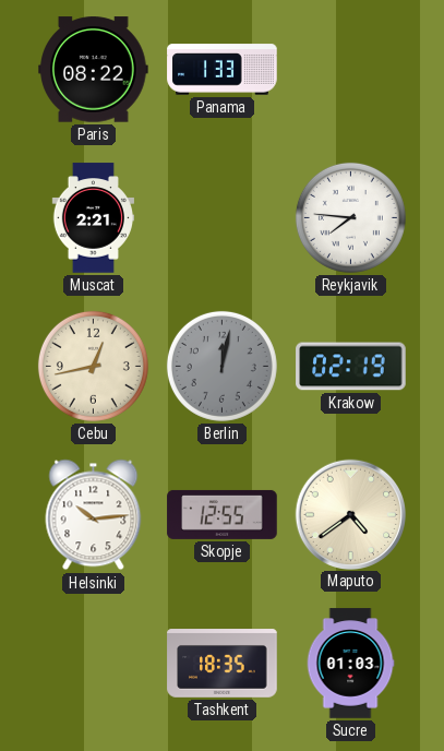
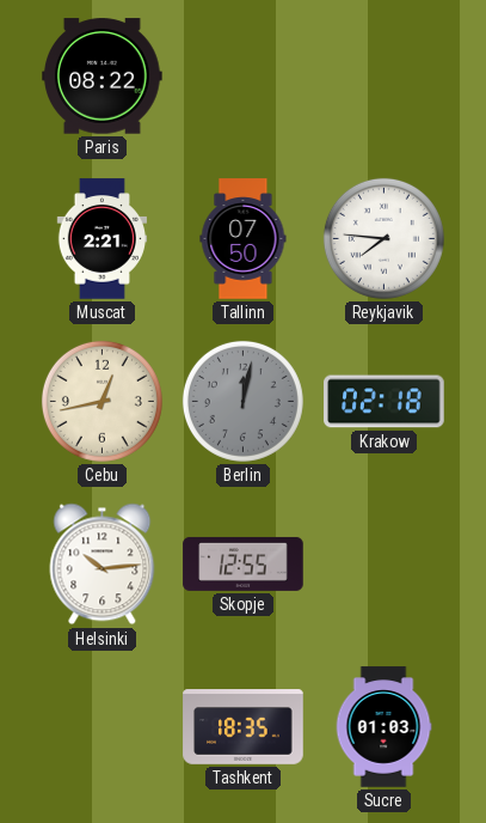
Panama: 1:33 -> none (223, 70)
Tallinn: none -> 07:50 (244, 239)
Krakow: 02:19 -> 02:18 (385, 402)
Maputo: 4:39 -> none (350, 514)
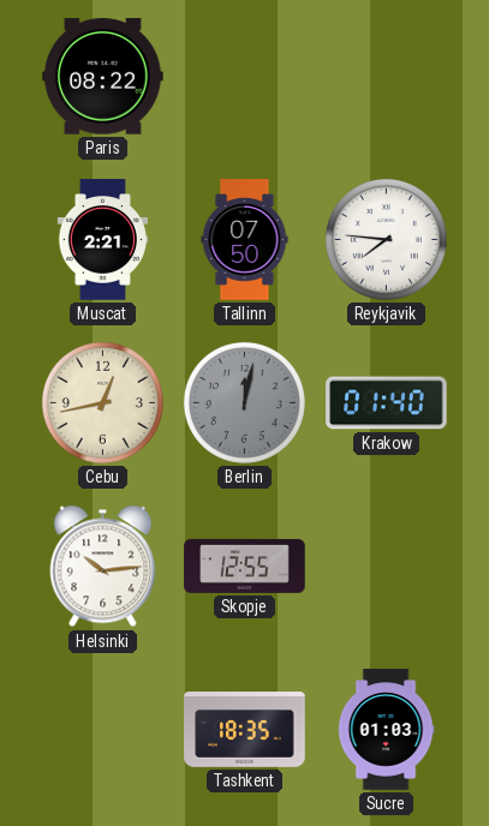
Krakow: 02:18 -> 01:40 (387, 403)
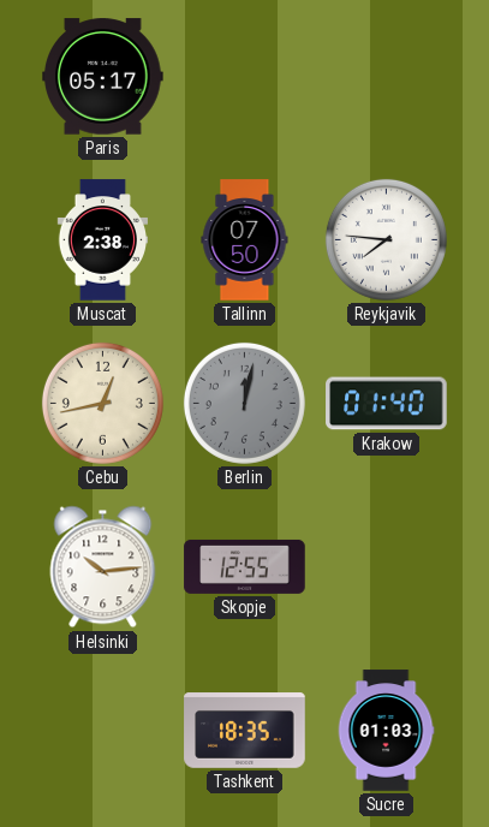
Paris: 08:22 -> 05:17 (103, 77)
Muscat: 2:21 -> 2:38 (102, 240)
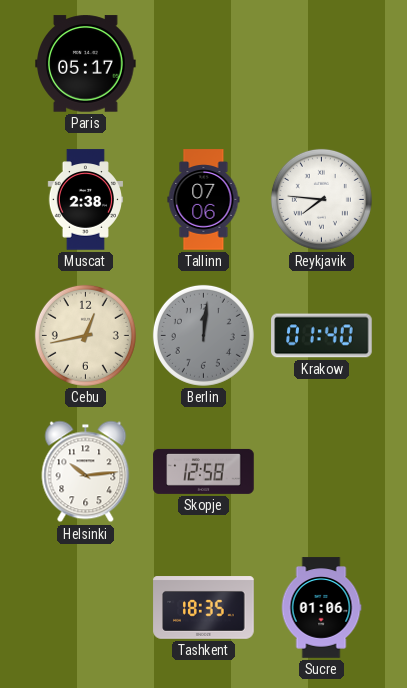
Tallinn: 07:50 -> 07:06 (204, 200)
Berlin: 12:02 -> 12:01 (203, 335)
Skopje: 12:55 -> 12:58 (204, 471)
Sucre: 01:03 -> 01:06 (321, 608)
